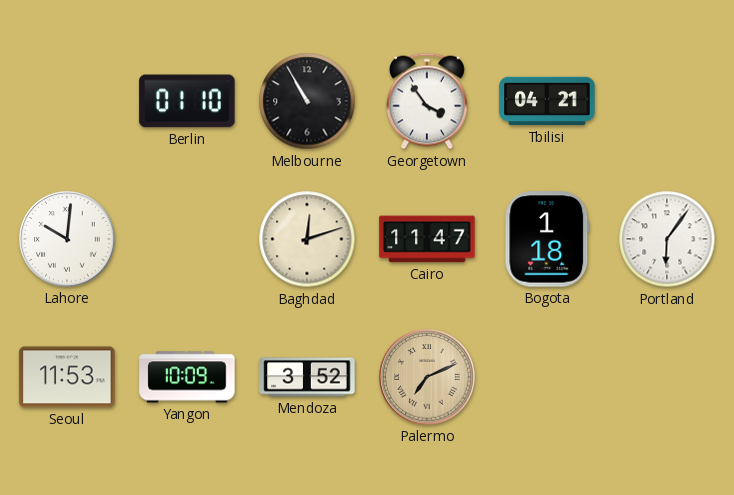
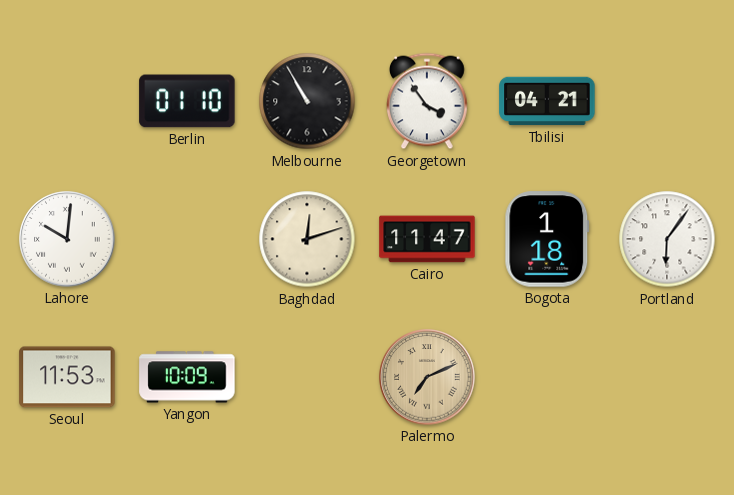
Mendoza: 3:52 -> none (307, 377)
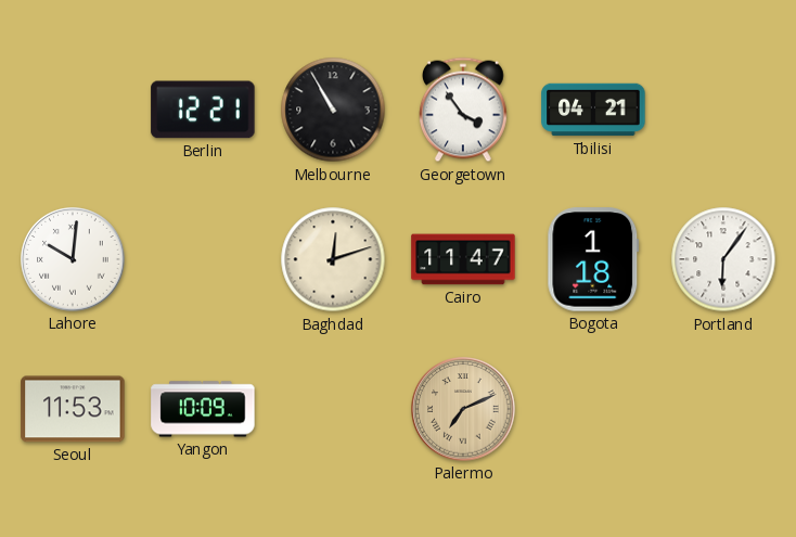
Berlin: 01:10 -> 12:21 (203, 110)
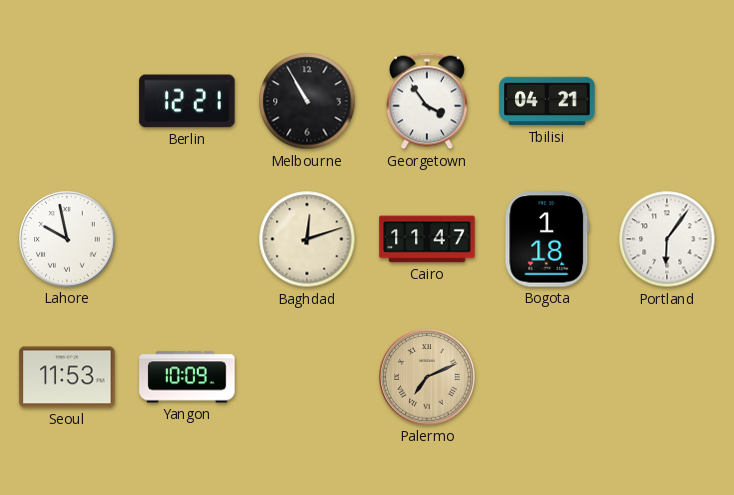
Lahore: 10:01 -> 9:58 (67, 239)
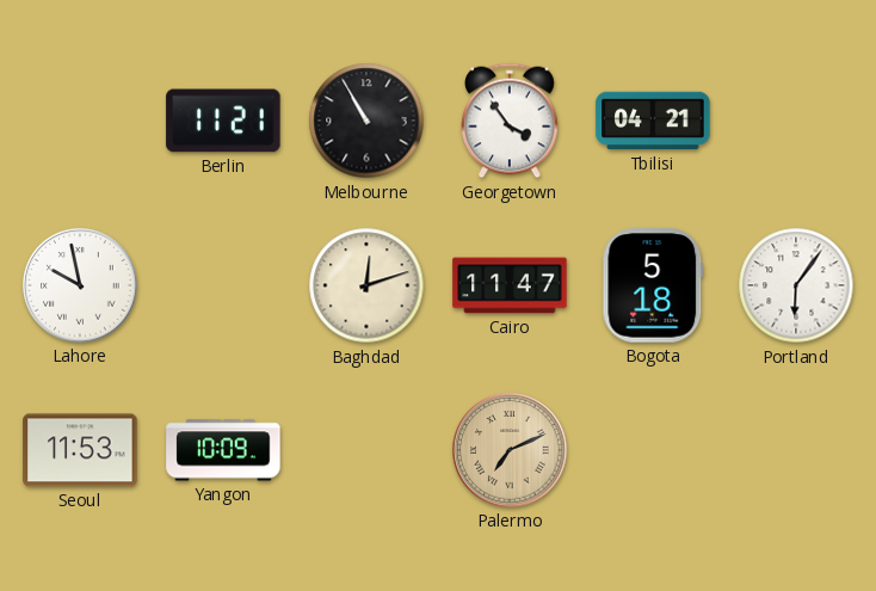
Berlin: 12:21 -> 11:21 (223, 121)
Bogota: 1:18 -> 5:18 (653, 285)
